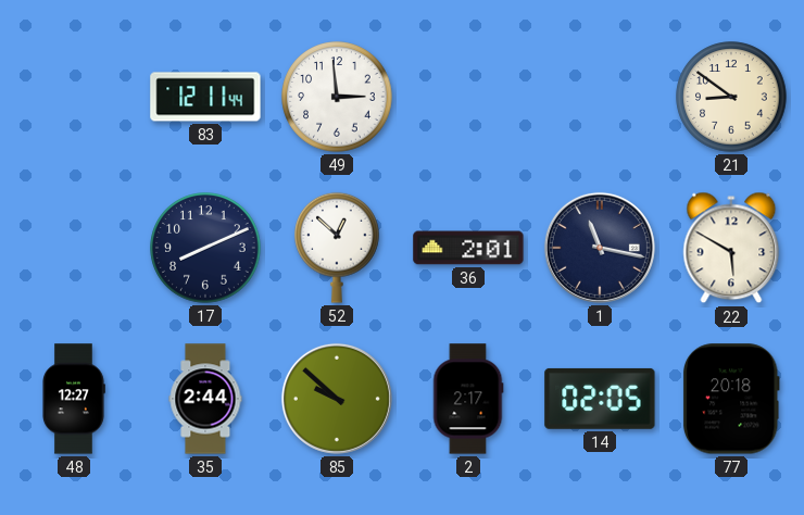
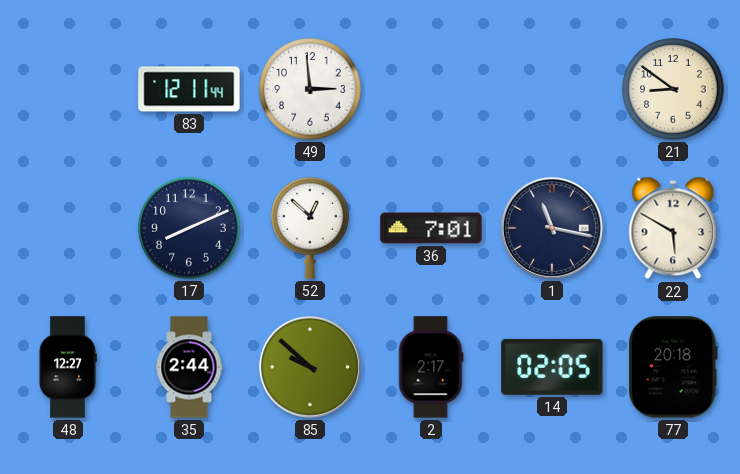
36: 2:01 -> 7:01 (431, 228)
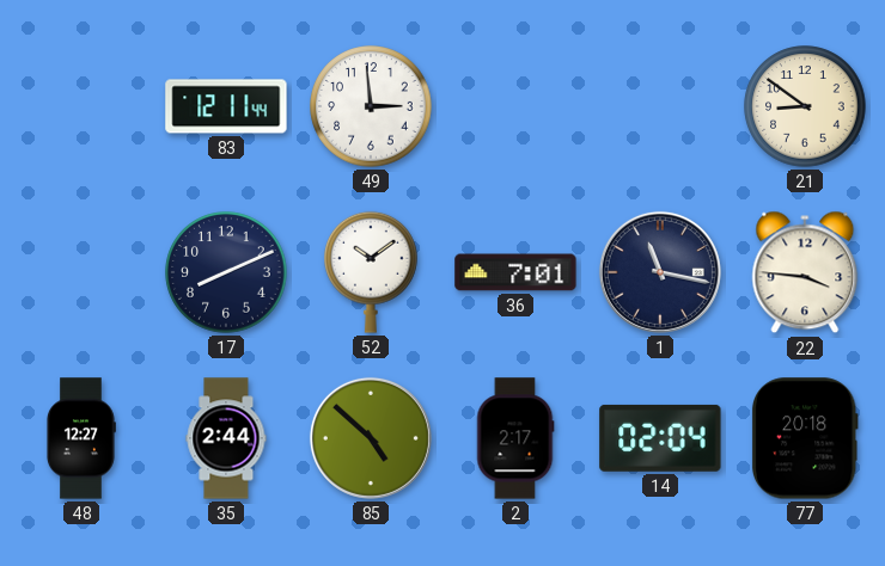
52: 12:52 -> 10:09 (371, 272)
22: 5:50 -> 3:46 (805, 272)
85: 9:52 -> 4:52 (371, 438)
14: 02:05 -> 02:04 (660, 438)
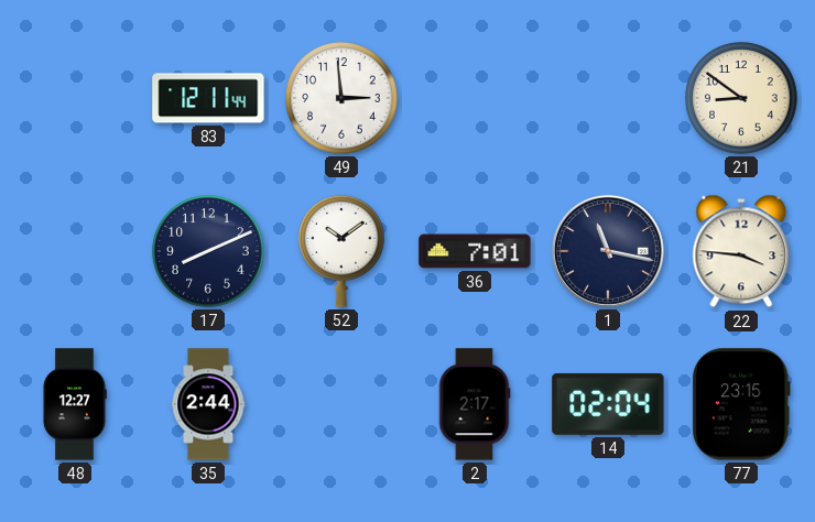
85: 4:52 -> none (371, 438)
77: 20:18 -> 23:15 (741, 404)
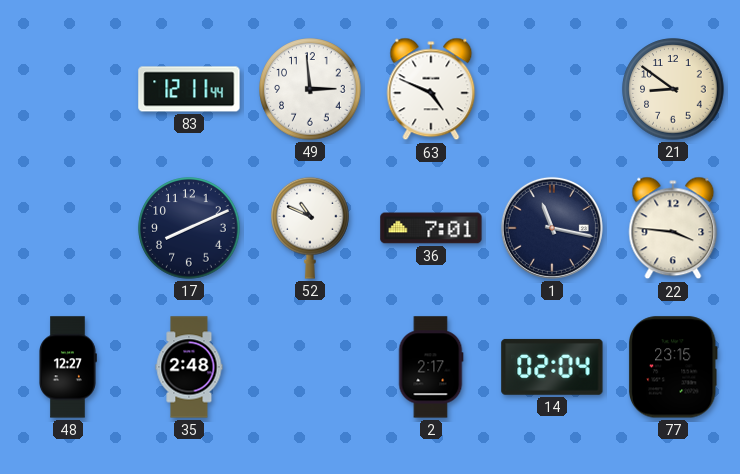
63: none -> 4:49 (431, 89)
52: 10:09 -> 10:49 (310, 228)
35: 2:44 -> 2:48 (189, 367)
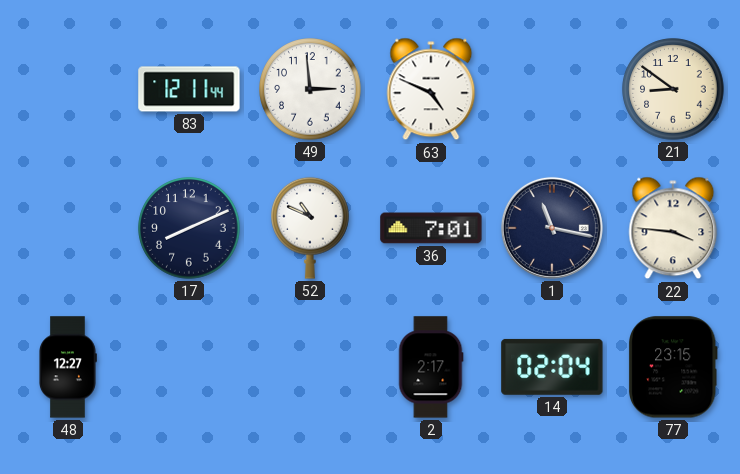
35: 2:48 -> none (189, 367)
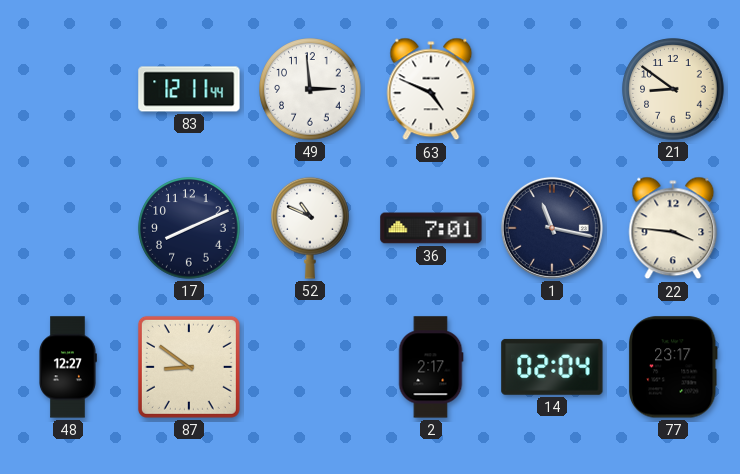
87: none -> 8:51 (189, 367)
77: 23:15 -> 23:17 (673, 367)
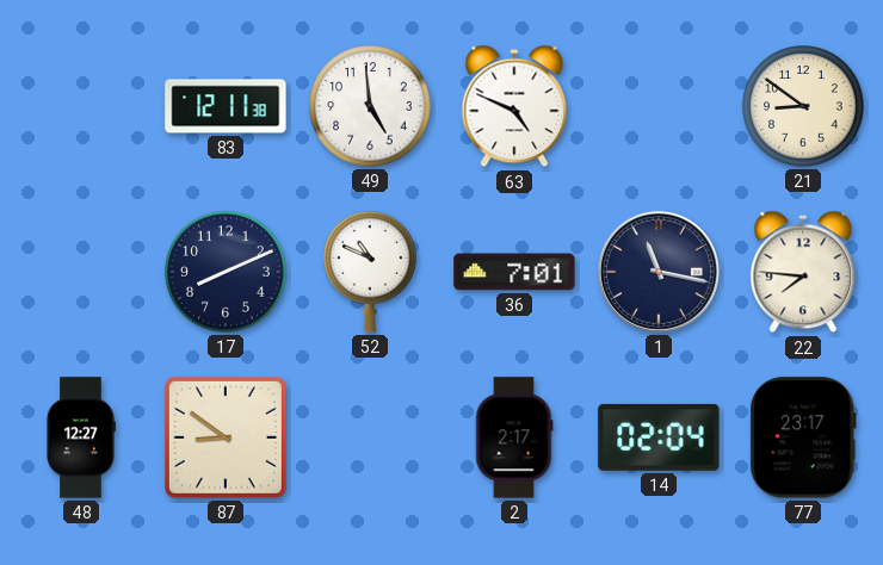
83: 12:11:44 -> 12:11:38 (226, 106)
49: 2:59 -> 4:59 (370, 106)
22: 3:46 -> 7:46 (803, 272)
